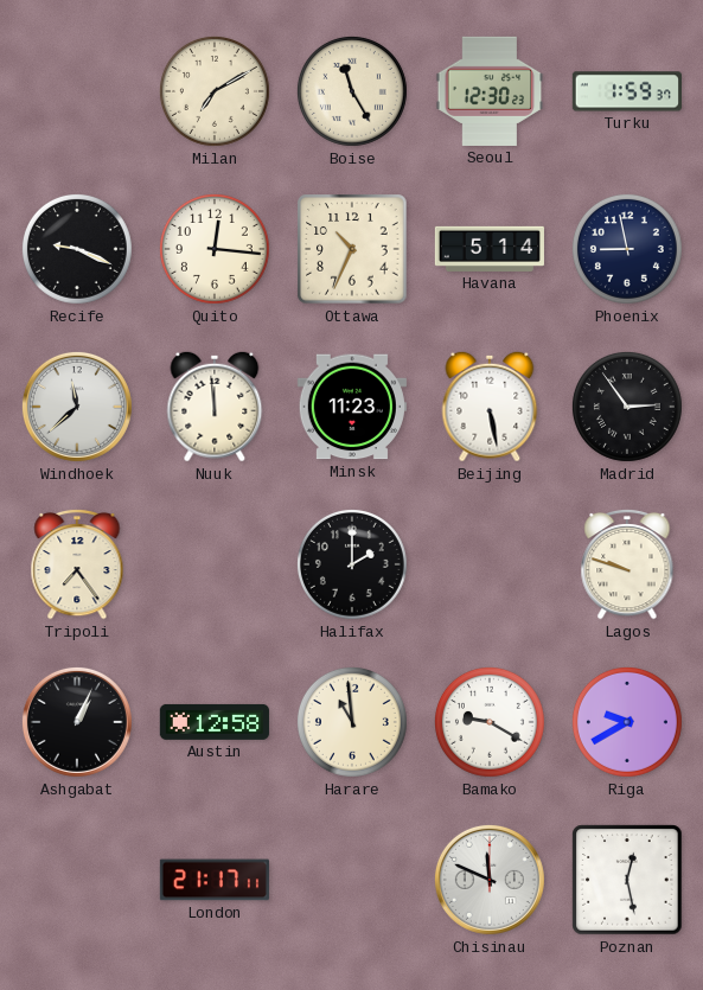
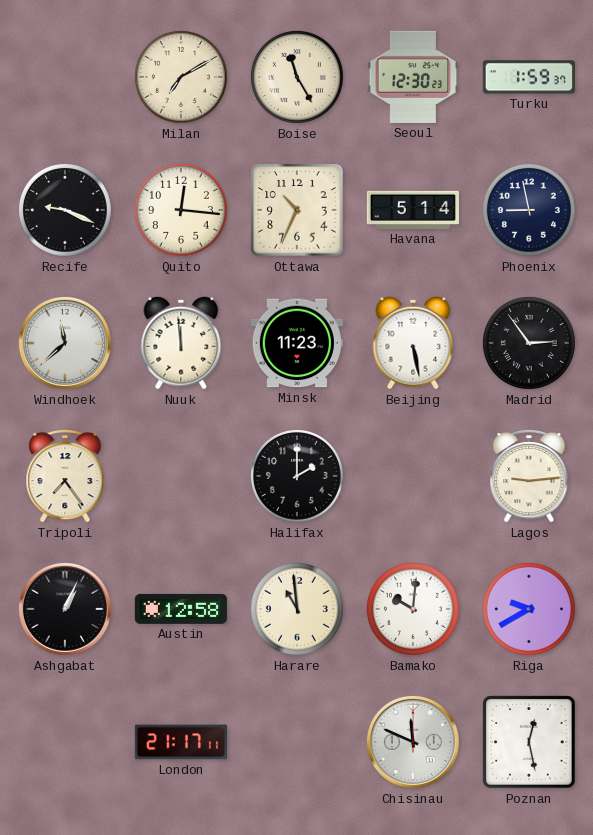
Lagos: 9:48 -> 9:14 (529, 476)
Bamako: 9:20 -> 10:01 (413, 609)
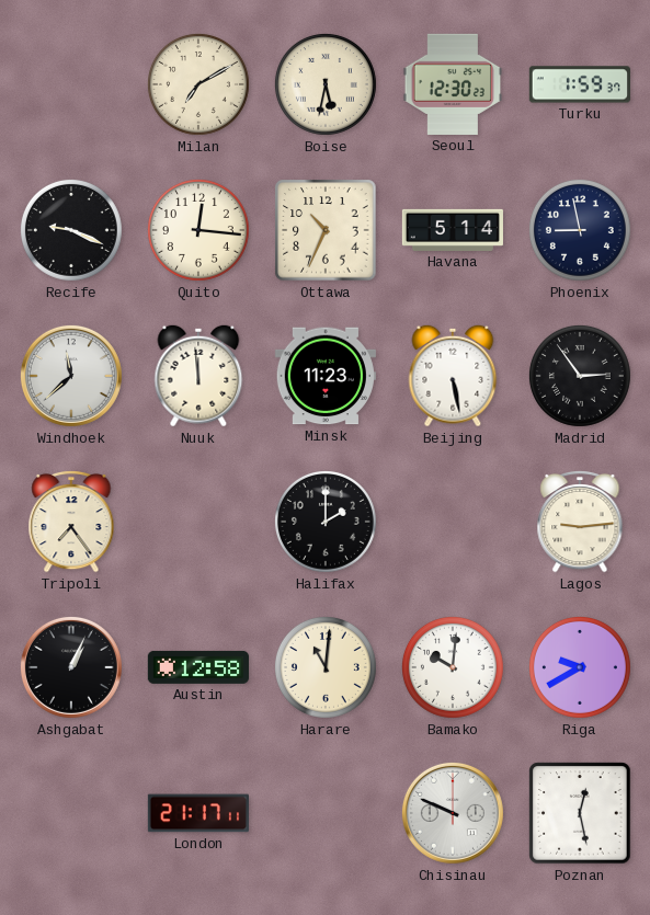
Boise: 11:25 -> 5:32 (326, 84)
Harare: 10:59 -> 11:01 (326, 667)
Chisinau: 11:49 -> 9:49 (453, 813)
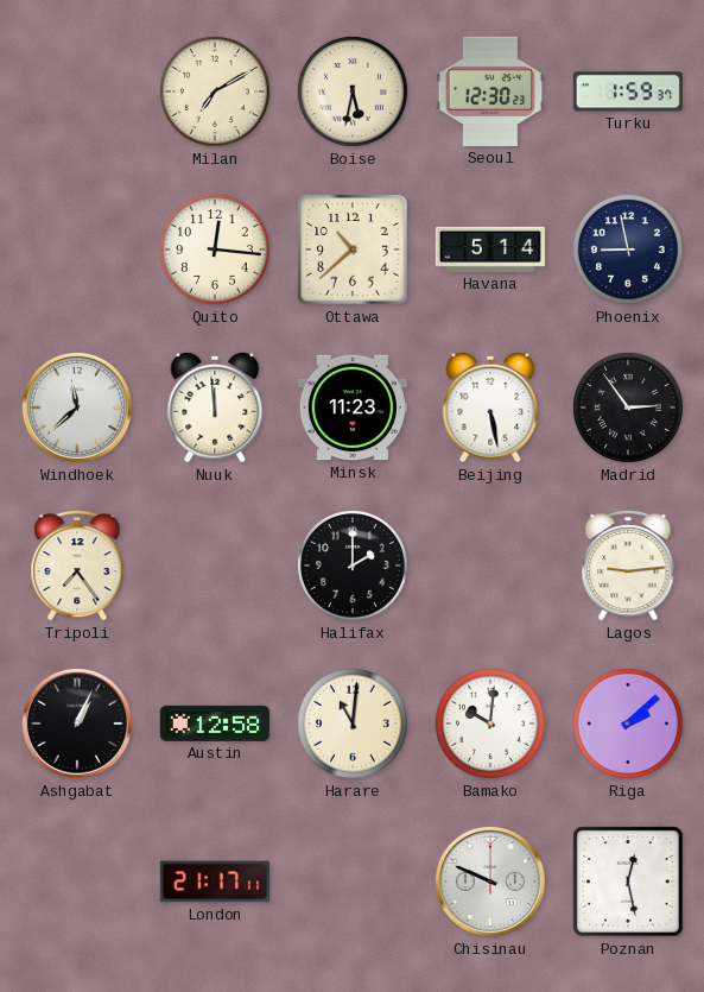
Recife: 9:19 -> none (71, 230)
Ottawa: 10:34 -> 10:38 (353, 249)
Riga: 9:40 -> 2:08 (628, 724)
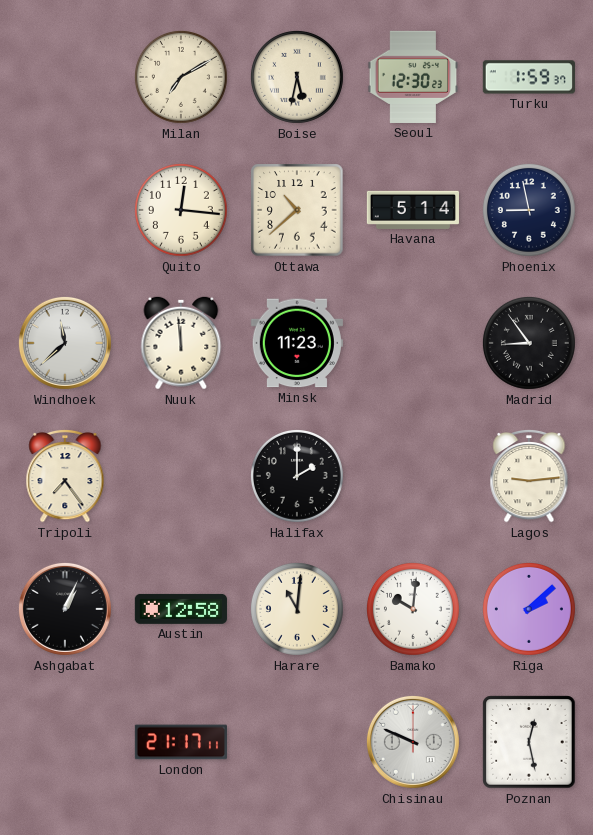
Beijing: 5:28 -> none (490, 407)
Madrid: 2:54 -> 8:54 (529, 343)
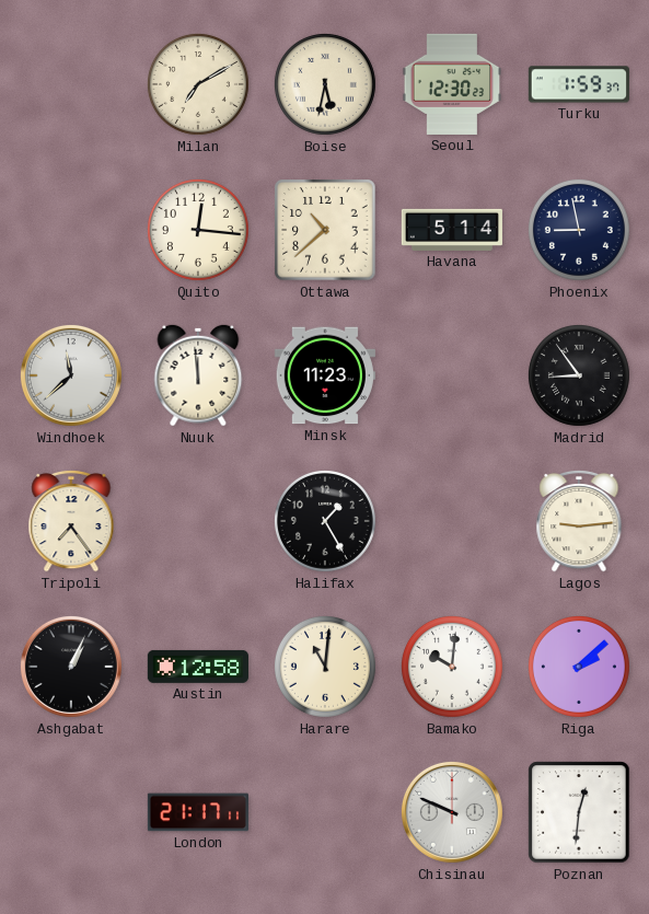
Halifax: 2:00 -> 1:25 (325, 521)
Poznan: 12:28 -> 12:31 (579, 812)
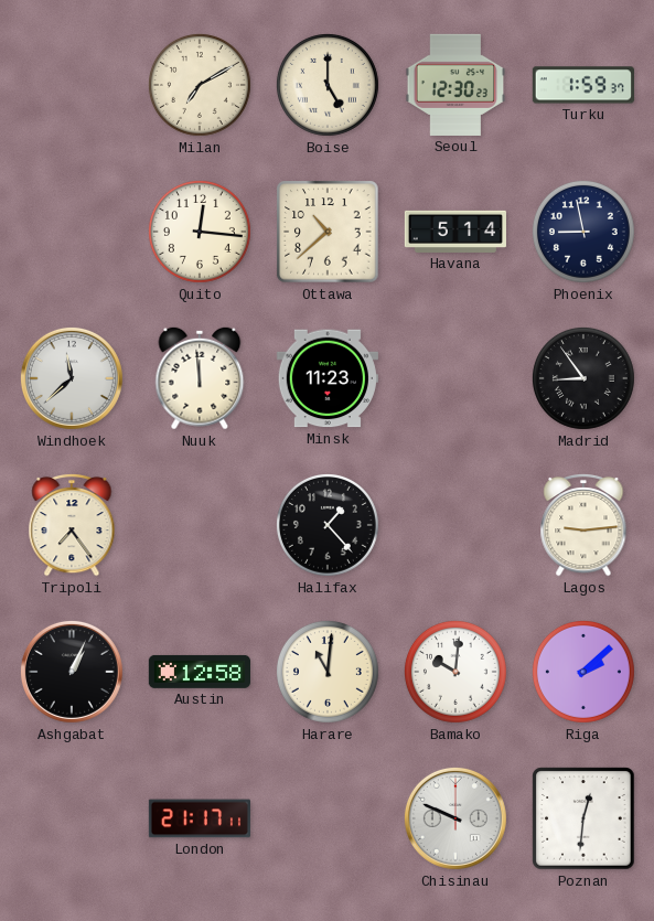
Boise: 5:32 -> 5:00 (328, 85)
Halifax: 1:25 -> 1:23 (328, 525)
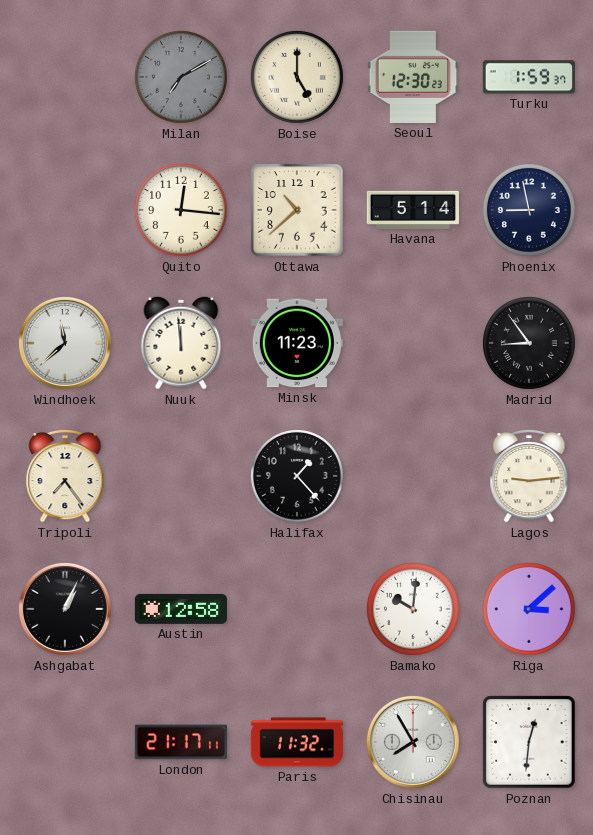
Milan dial: cream -> grey (181, 77)
Harare: 11:01 -> none (328, 672)
Riga: 2:08 -> 3:08 (529, 609)
Paris: none -> 11:32 (297, 742)
Chisinau: 9:49 -> 7:55 (413, 742)
